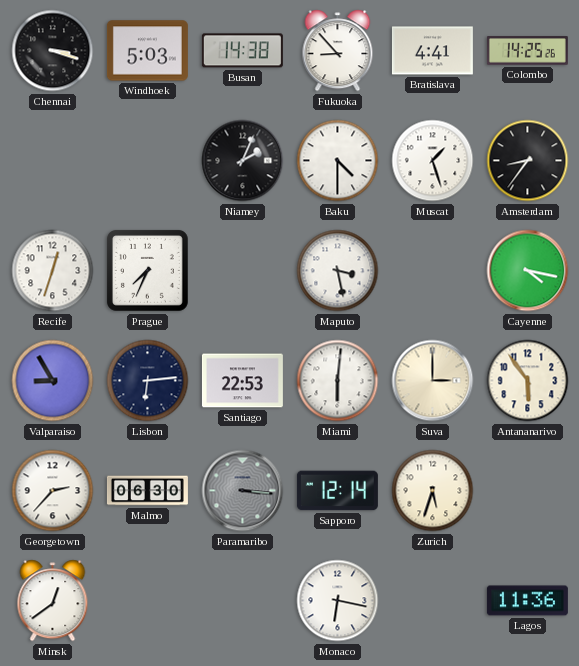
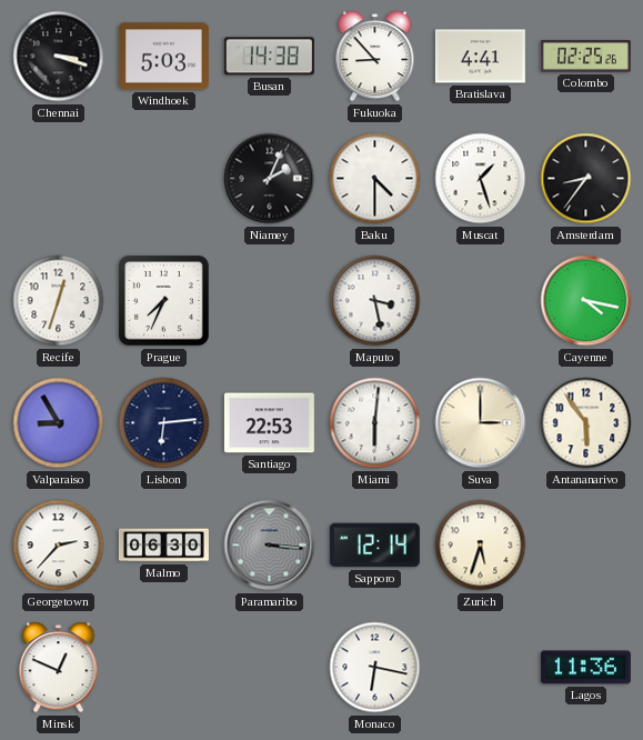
Colombo: 14:25 -> 02:25 (585, 57)
Minsk: 12:39 -> 12:49 (59, 668)
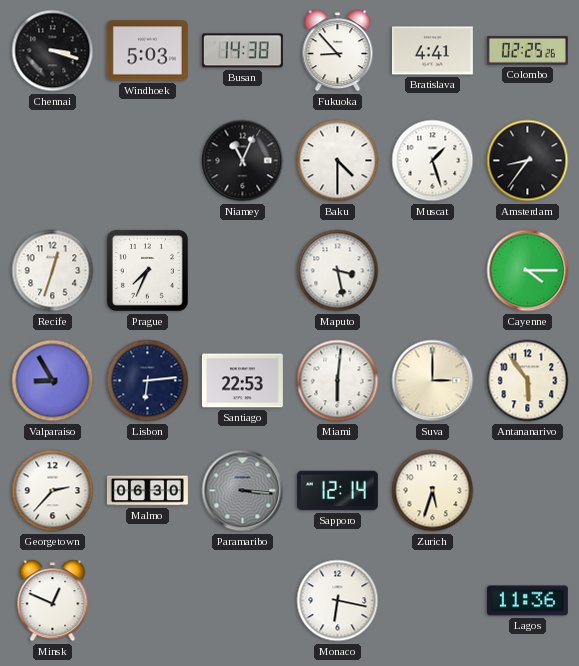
Niamey: 2:04 -> 11:04 (243, 161)
Cayenne: 4:17 -> 4:15 (528, 271)
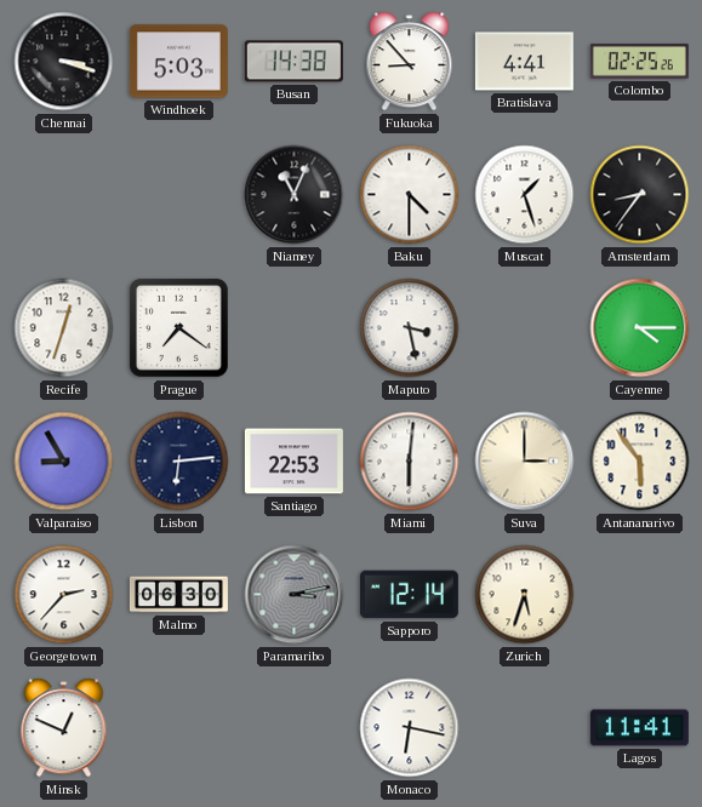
Prague: 7:34 -> 7:21 (178, 327)
Paramaribo: 3:16 -> 3:13 (295, 595)
Lagos: 11:36 -> 11:41 (639, 728)
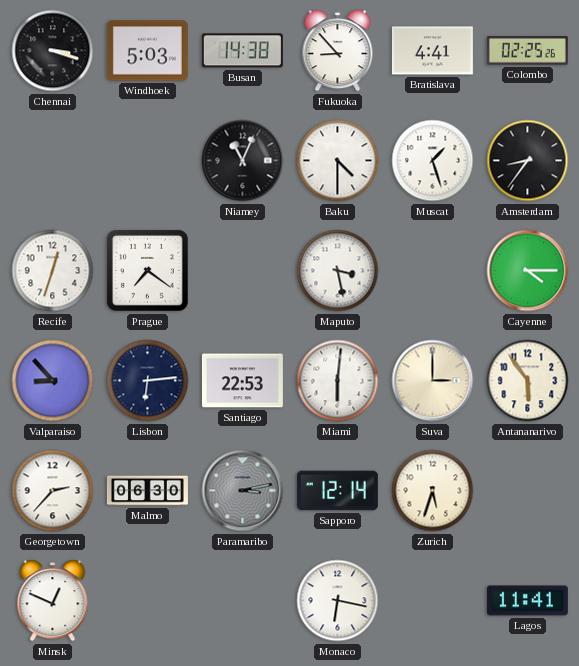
Valparaiso: 8:55 -> 8:53 (53, 381)
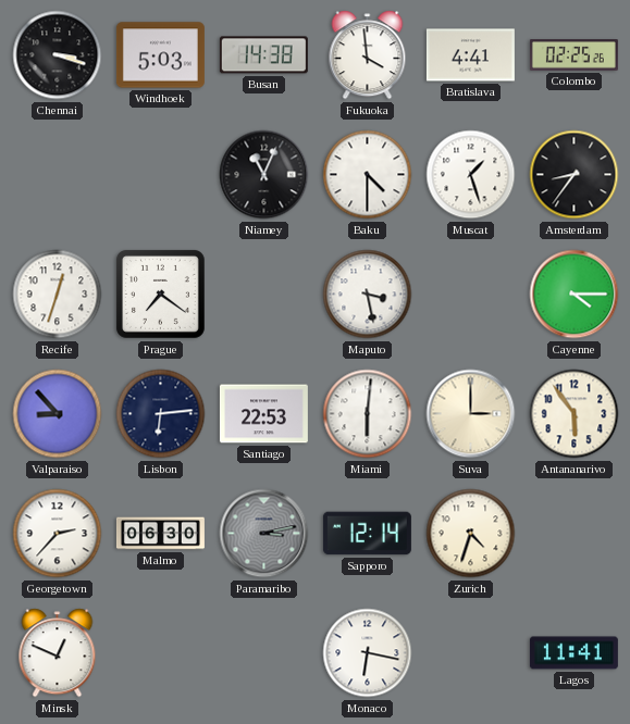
Fukuoka: 8:53 -> 3:59 (368, 55)
Zurich: 5:33 -> 4:33 (471, 534)
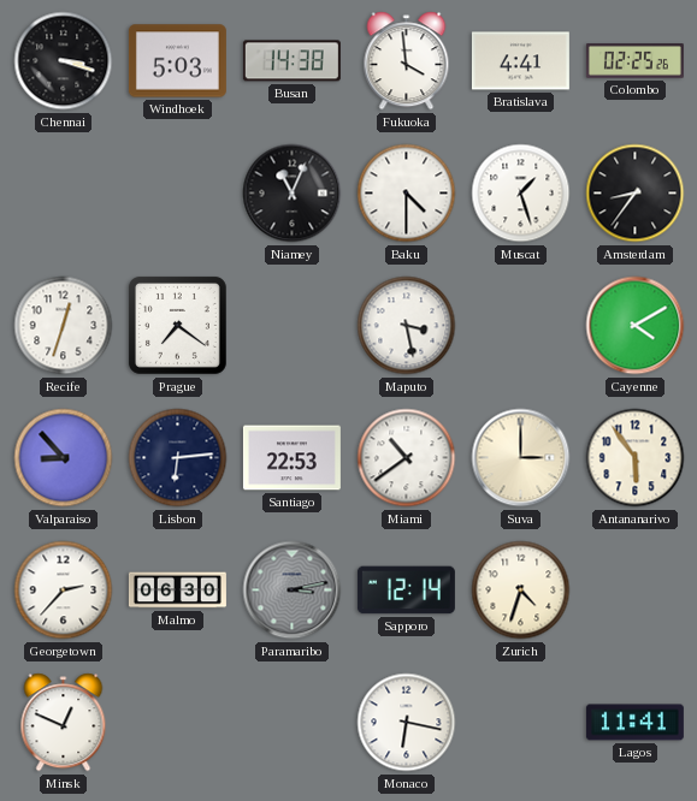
Cayenne: 4:15 -> 4:10 (636, 326)
Miami: 6:01 -> 10:39 (407, 458)
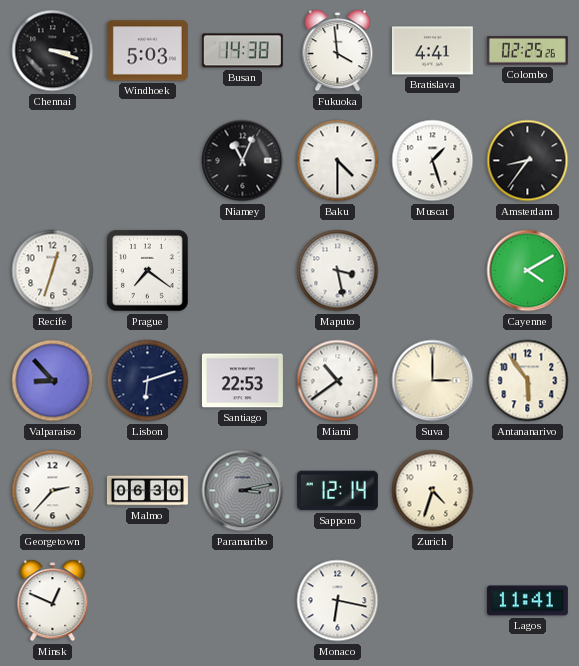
Lisbon: 6:14 -> 6:12 (148, 381)
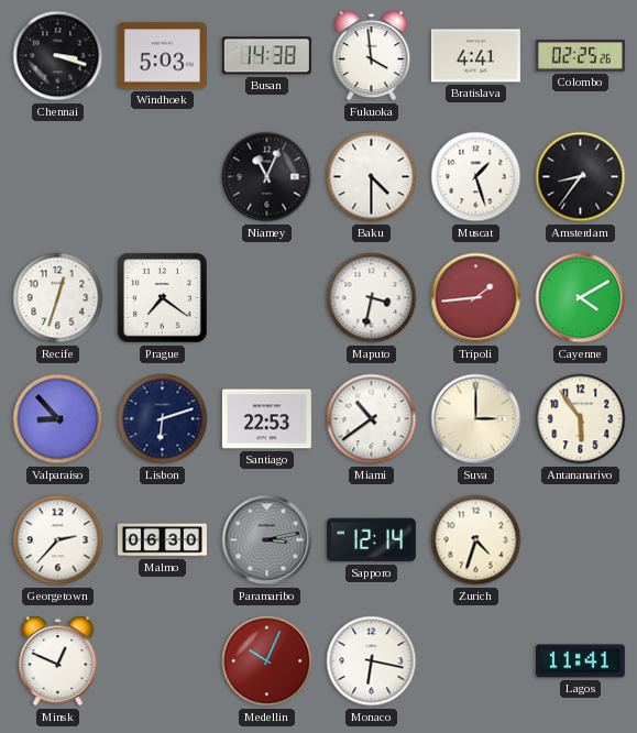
Maputo: 3:28 -> 3:32 (372, 298)
Tripoli: none -> 1:44 (476, 298)
Medellin: none -> 10:04 (267, 661)
